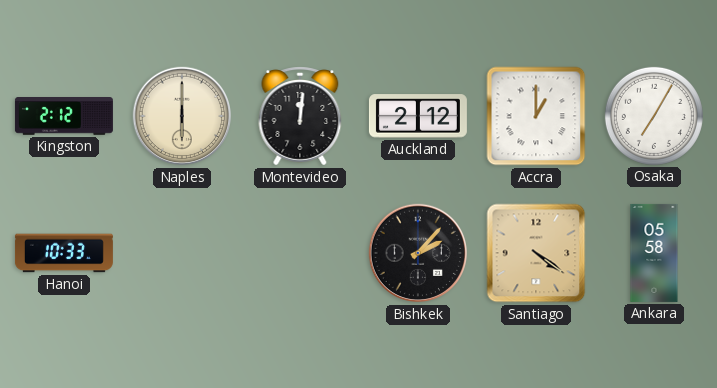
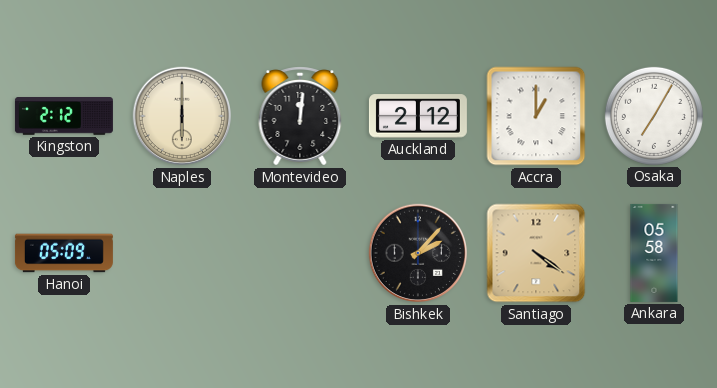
Hanoi: 10:33 -> 05:09 (64, 253)
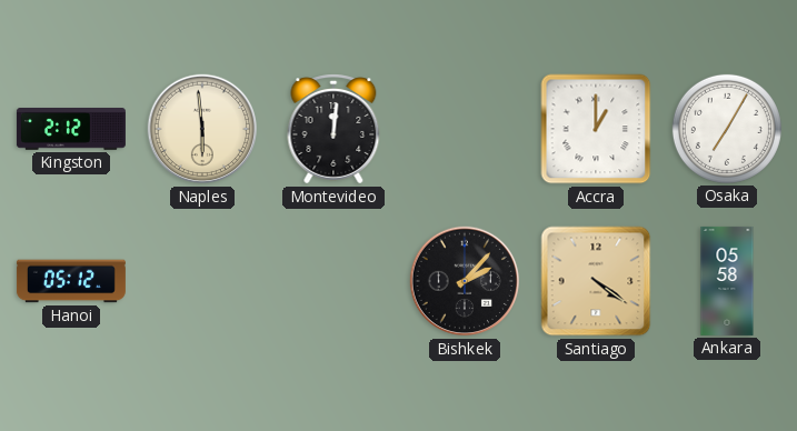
Naples: 6:00 -> 5:59 (202, 129)
Auckland: 2:12 -> none (418, 116)
Hanoi: 05:09 -> 05:12 (71, 281)
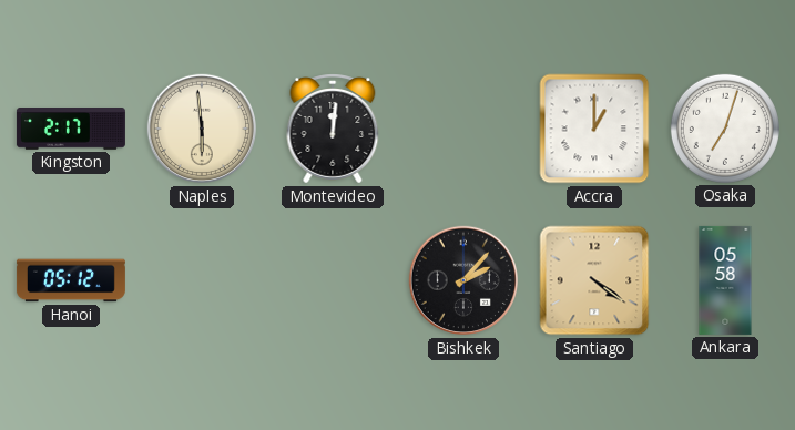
Kingston: 2:12 -> 2:17 (71, 130)
Osaka: 7:05 -> 7:03 (725, 129)
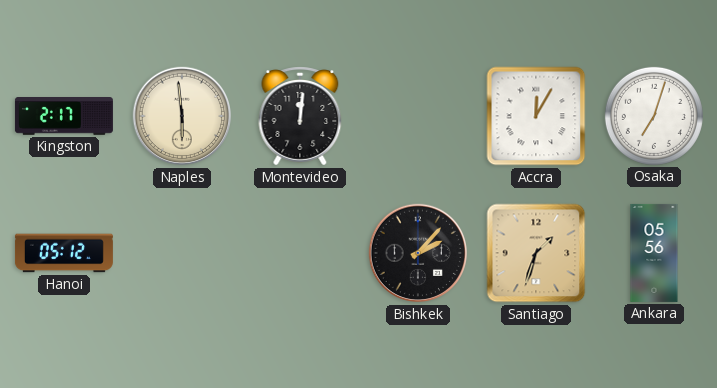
Accra: 1:00 -> 12:05 (536, 116)
Santiago: 4:21 -> 1:33 (536, 253)
Ankara: 05:58 -> 05:56 (654, 253)
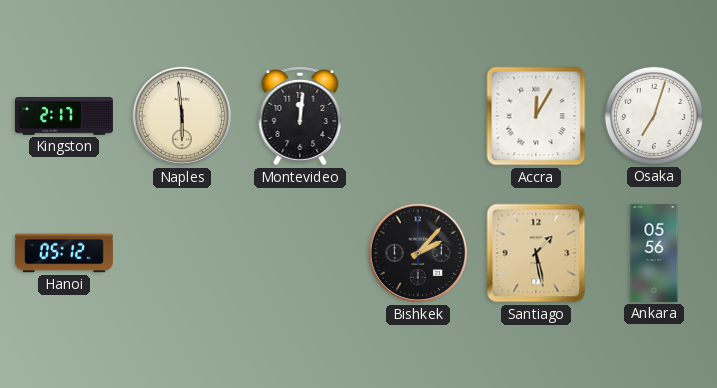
Santiago: 1:33 -> 1:28 (536, 253)
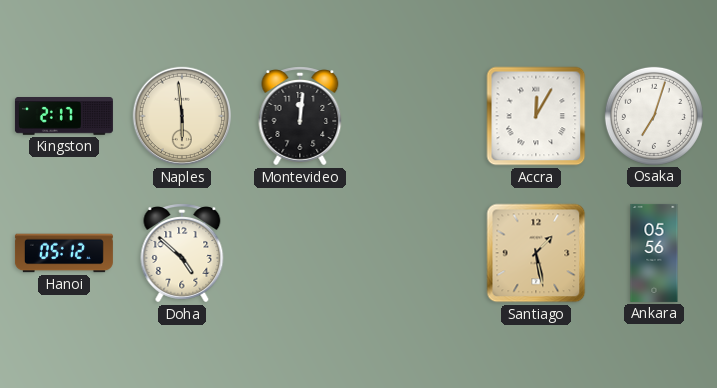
Doha: none -> 4:52 (182, 253)
Bishkek: 2:07 -> none (418, 253)
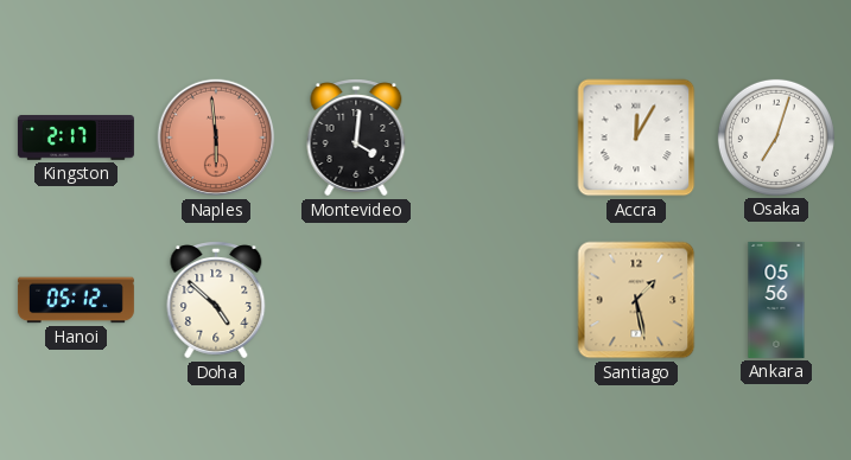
Naples dial: cream -> salmon (216, 138)
Montevideo: 12:01 -> 4:01 (356, 138)
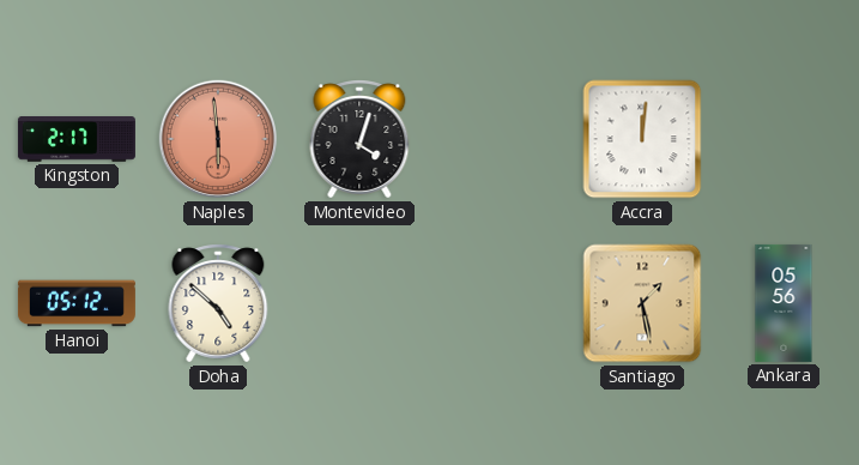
Montevideo: 4:01 -> 4:03 (359, 139)
Accra: 12:05 -> 12:01 (642, 139)
Osaka: 7:03 -> none (776, 138)
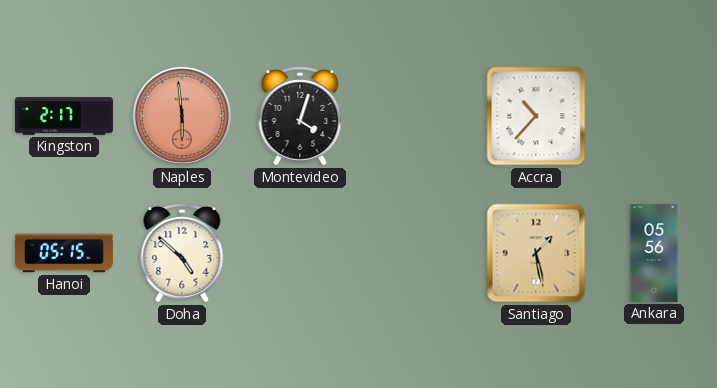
Accra: 12:01 -> 10:37 (536, 116)
Hanoi: 05:12 -> 05:15 (64, 253)
